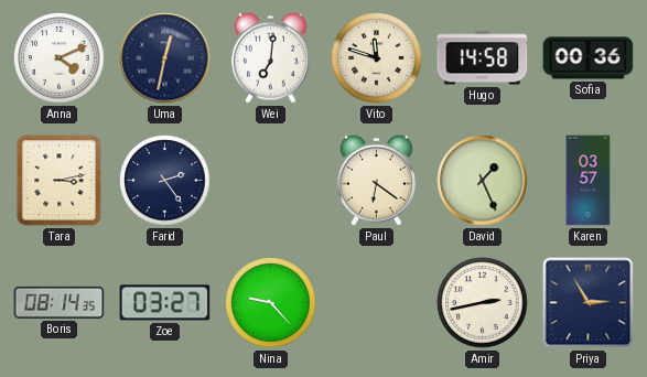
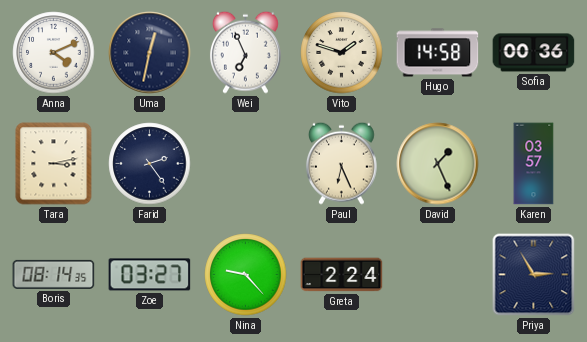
Wei: 7:01 -> 6:56 (245, 52)
Vito: 11:48 -> 1:48 (342, 53)
Paul: 6:21 -> 6:26 (341, 163)
Greta: none -> 2:24 (342, 275)
Amir: 2:43 -> none (483, 303)
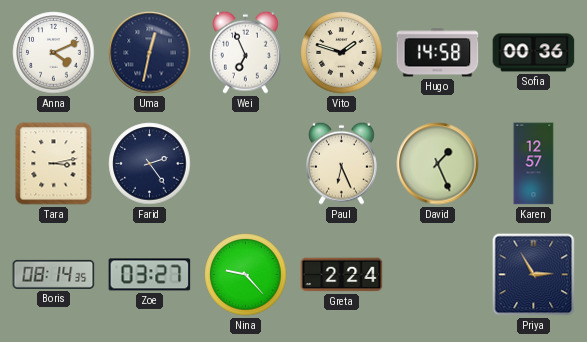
Karen: 03:57 -> 12:57 (534, 164)
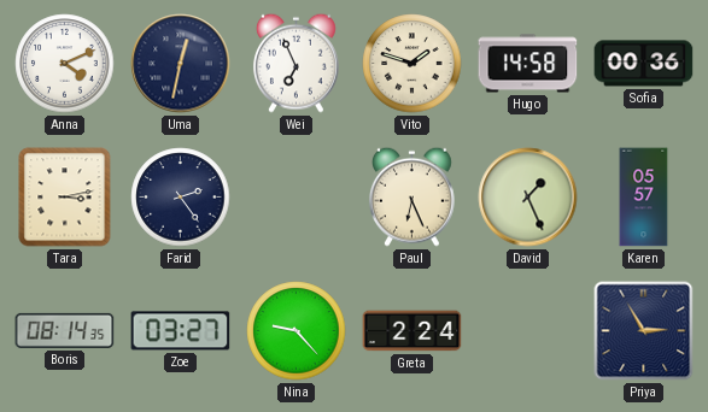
Karen: 12:57 -> 05:57 (644, 198)
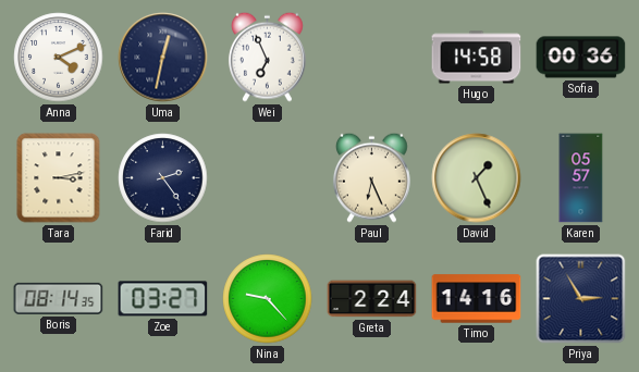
Vito: 1:48 -> none (412, 64)
Timo: none -> 14:16 (477, 299)
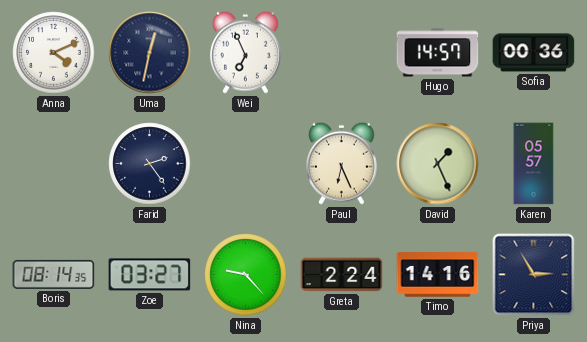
Hugo: 14:58 -> 14:57 (438, 53)
Tara: 3:13 -> none (59, 178)
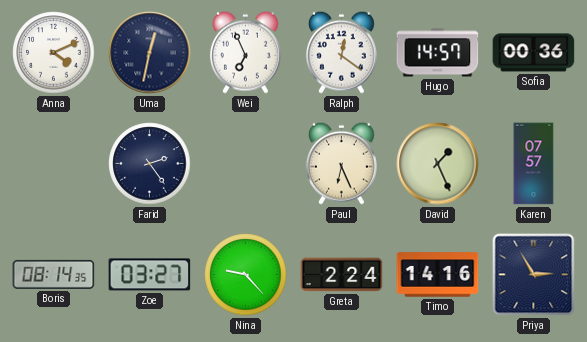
Ralph: none -> 12:21 (341, 52)
Karen: 05:57 -> 07:57 (534, 164)
